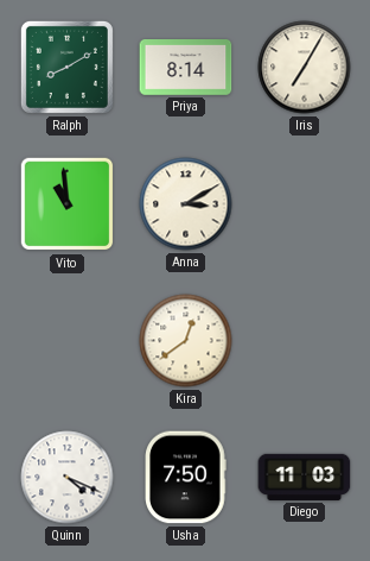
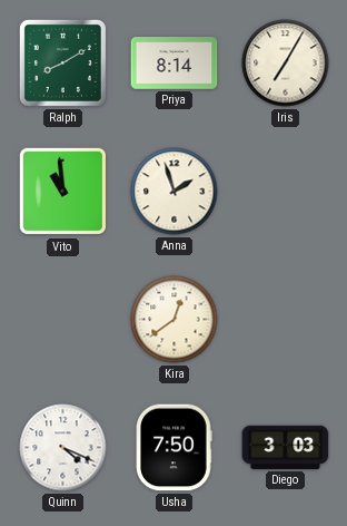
Anna: 3:10 -> 1:57 (175, 192)
Diego: 11:03 -> 3:03 (286, 447)
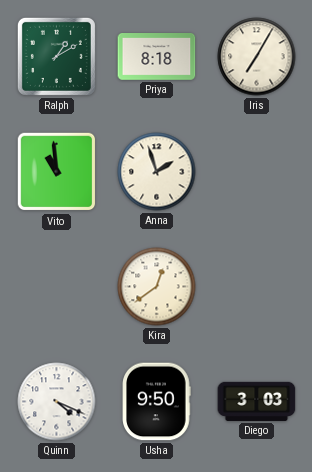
Ralph: 8:10 -> 1:10 (56, 56)
Priya: 8:14 -> 8:18 (157, 57)
Usha: 7:50 -> 9:50 (157, 402)
